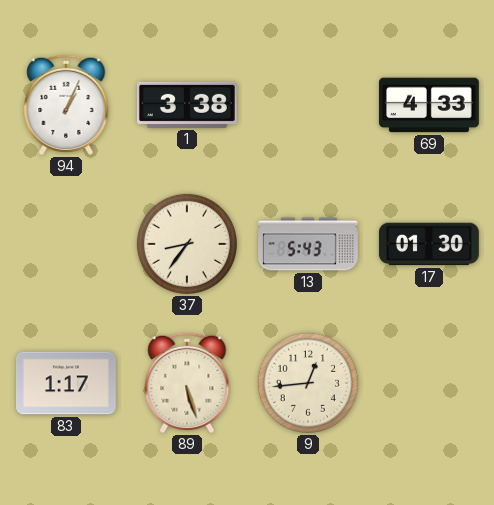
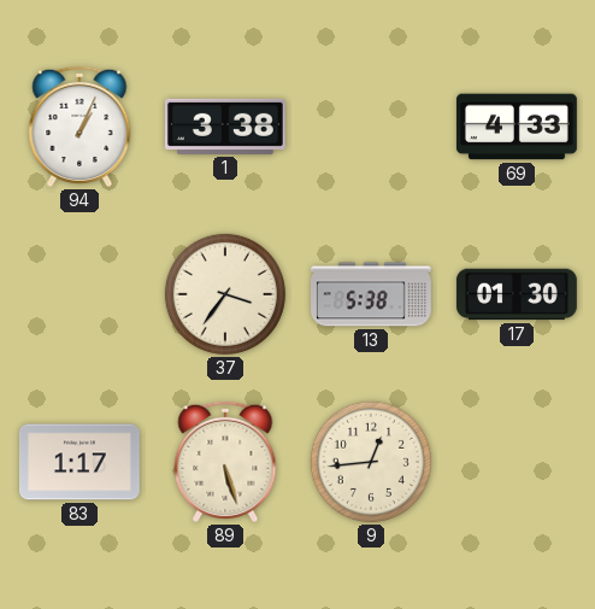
37: 8:36 -> 3:36 (225, 294)
13: 5:43 -> 5:38 (372, 294)
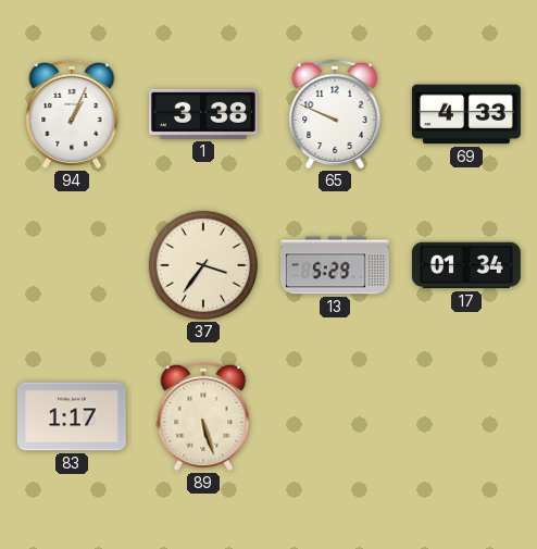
65: none -> 9:49 (335, 114)
13: 5:38 -> 5:29 (336, 265)
17: 01:30 -> 01:34 (466, 265)
9: 12:44 -> none (371, 462)
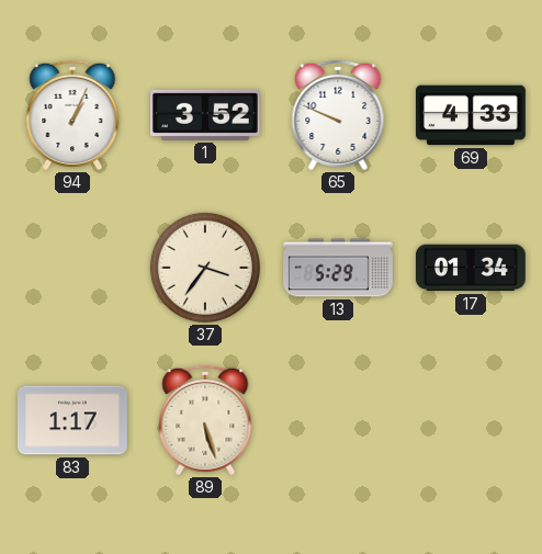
1: 3:38 -> 3:52 (205, 115)
